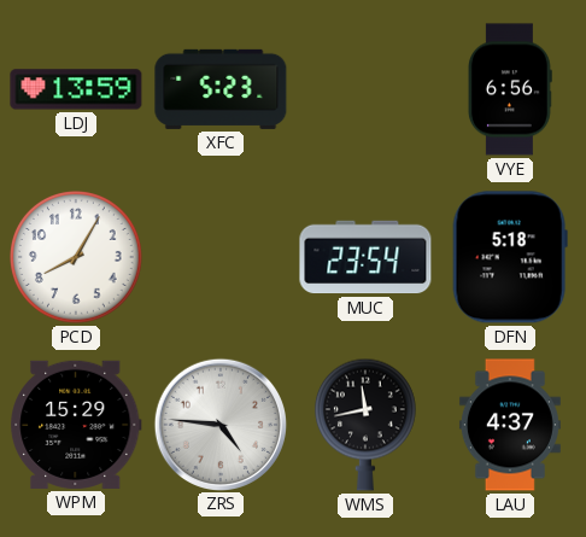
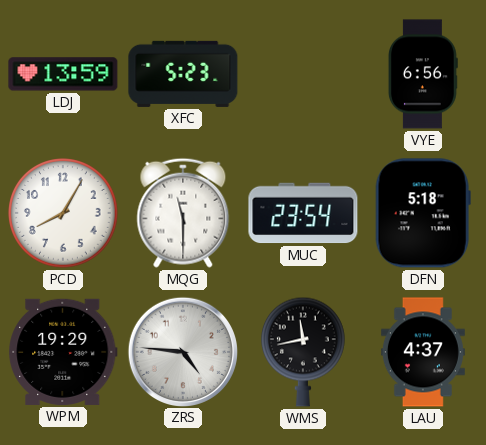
MQG: none -> 11:30 (183, 213)
WPM: 15:29 -> 19:29 (63, 352)
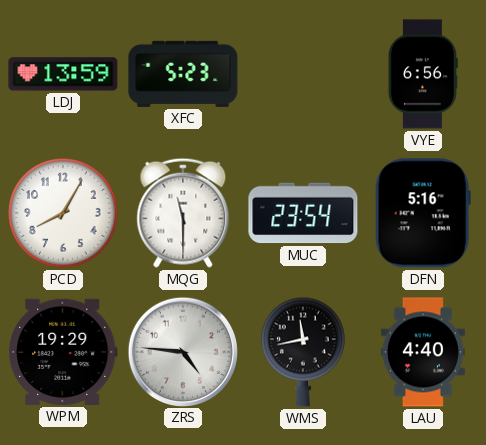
DFN: 5:18 -> 5:16 (423, 213)
LAU: 4:37 -> 4:40 (423, 352)
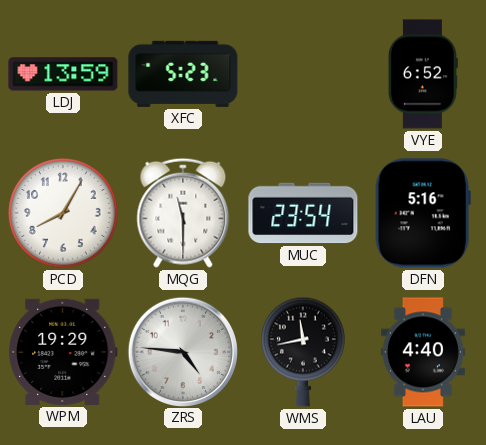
VYE: 6:56 -> 6:52 (423, 74)
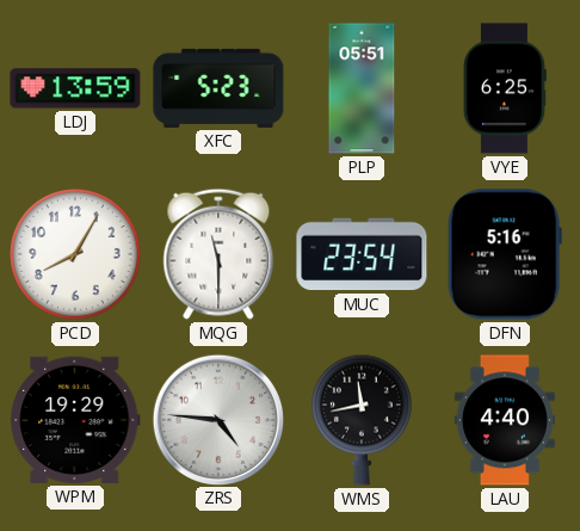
PLP: none -> 05:51 (362, 88)
VYE: 6:52 -> 6:25 (505, 88)
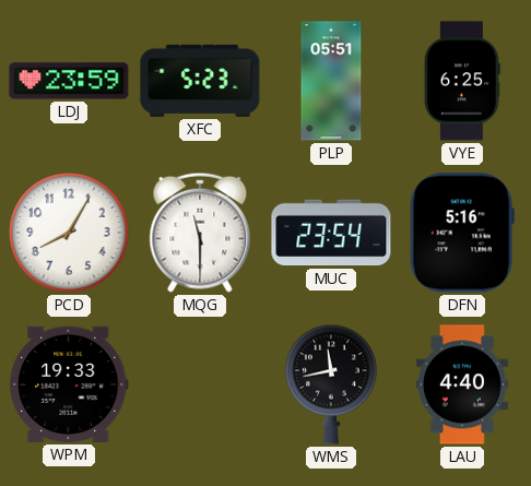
LDJ: 13:59 -> 23:59 (69, 81)
WPM: 19:29 -> 19:33 (69, 384)
ZRS: 4:46 -> none (217, 419)
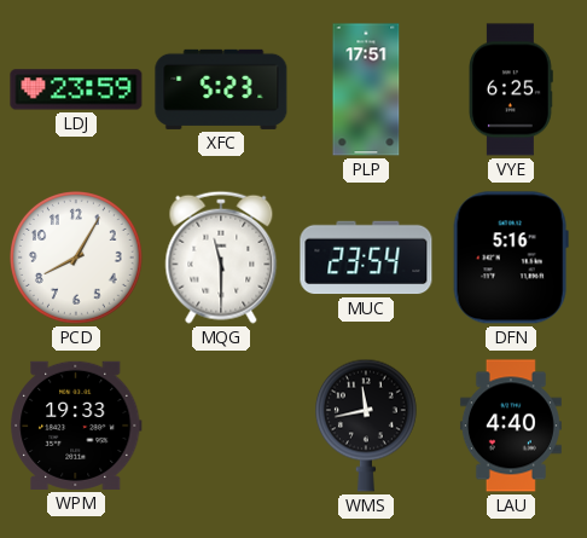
PLP: 05:51 -> 17:51 (366, 89)
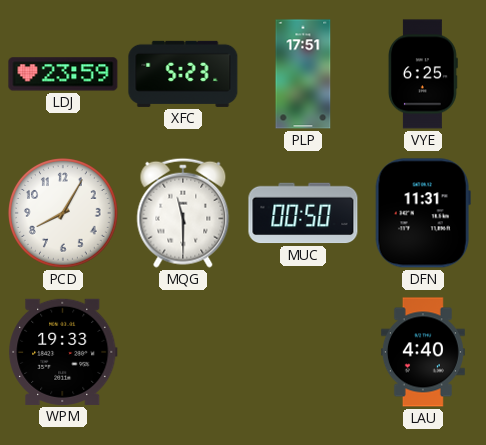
MUC: 23:54 -> 00:50 (303, 213)
DFN: 5:16 -> 11:31 (423, 213)
WMS: 11:43 -> none (366, 426)
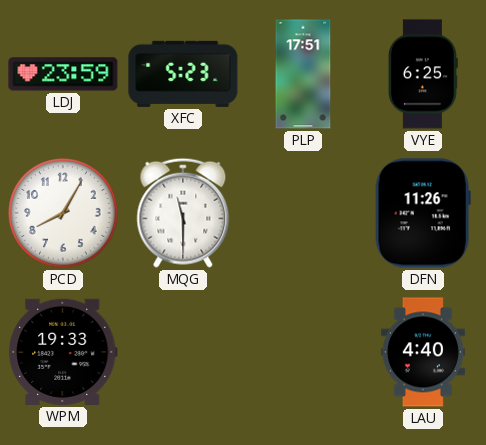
MUC: 00:50 -> none (303, 213)
DFN: 11:31 -> 11:26 (423, 213)
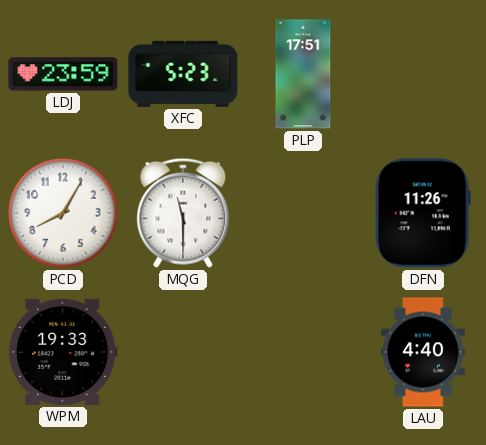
VYE: 6:25 -> none (423, 74)
